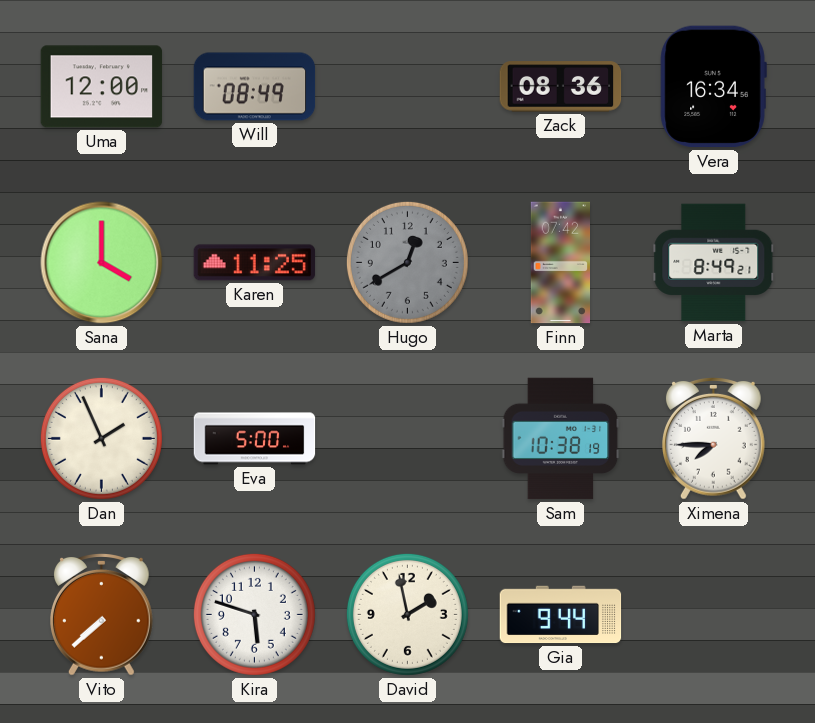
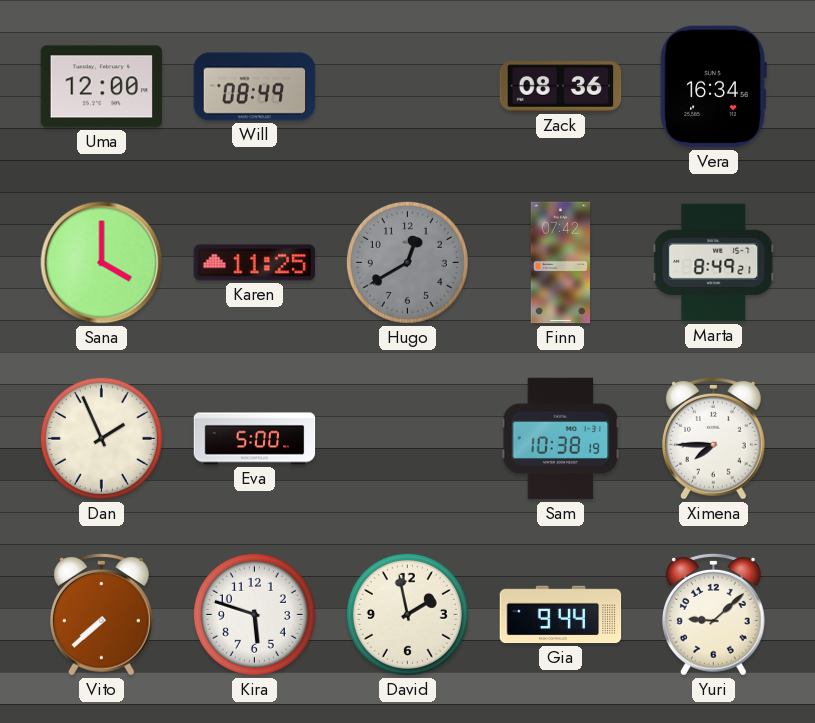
Yuri: none -> 9:08 (714, 615)
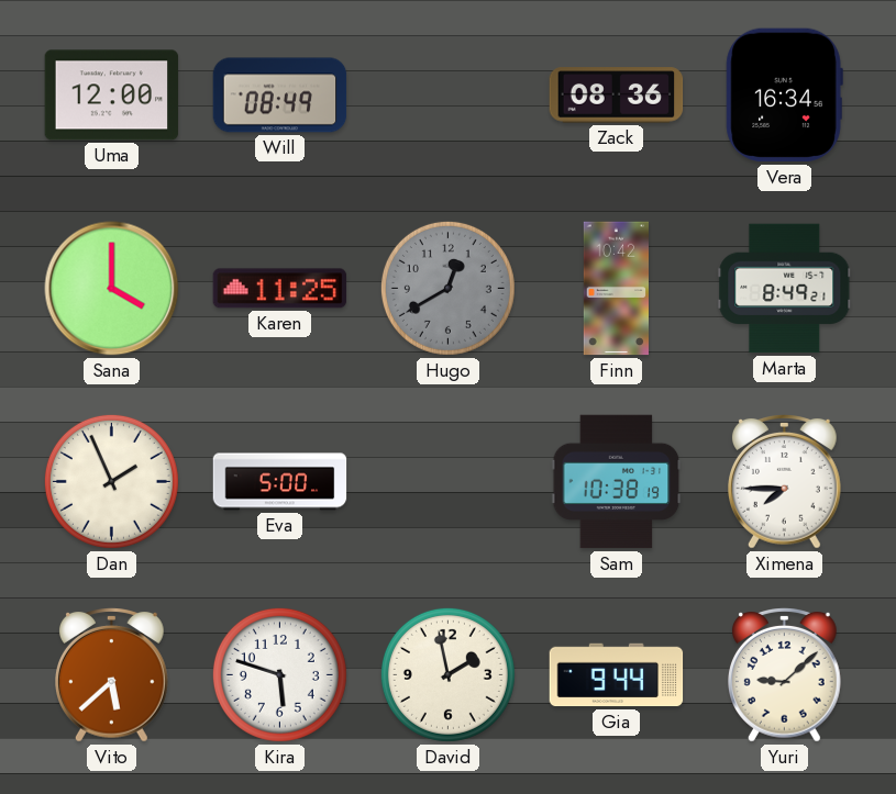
Finn: 07:42 -> 10:42 (616, 289)
Vito: 7:38 -> 5:38 (112, 675)
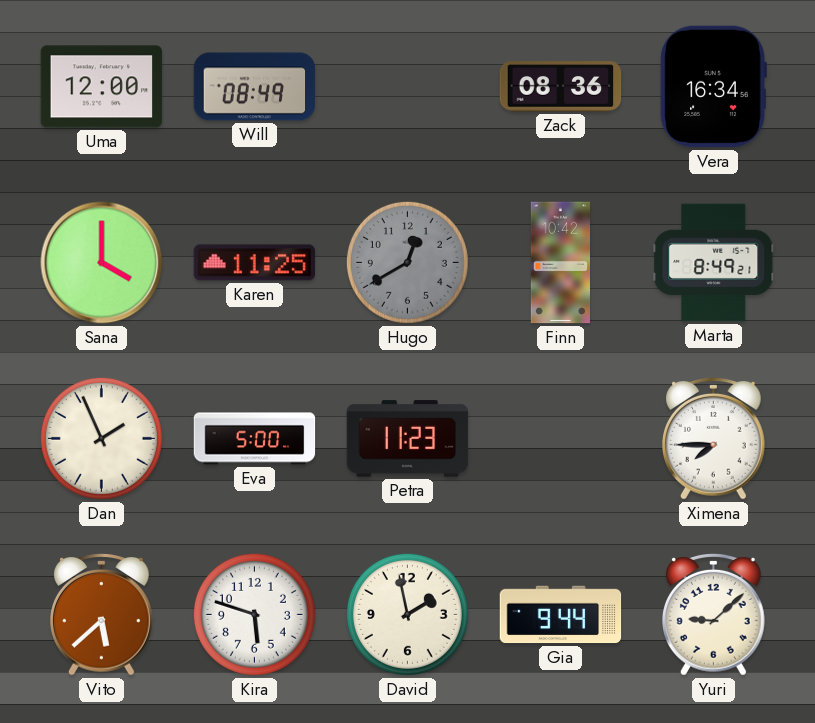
Petra: none -> 11:23 (408, 439)
Sam: 10:38 -> none (617, 482)
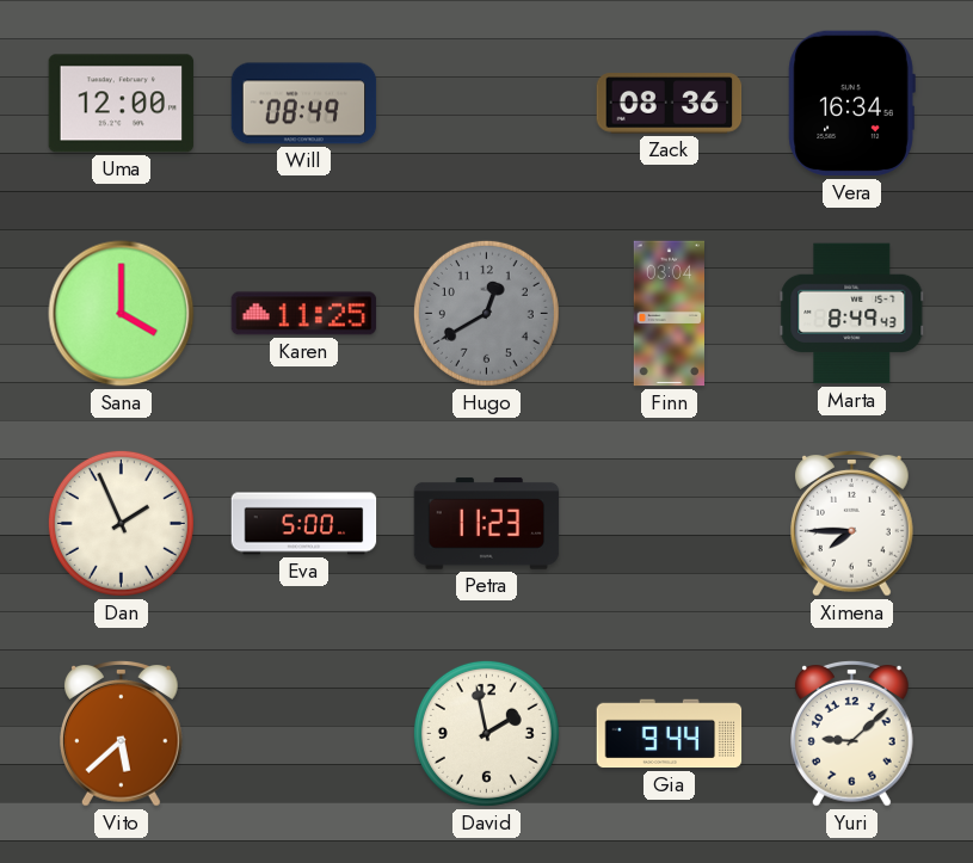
Finn: 10:42 -> 03:04 (669, 314)
Marta: 8:49:21 -> 8:49:43 (852, 314)
Kira: 5:48 -> none (254, 614)
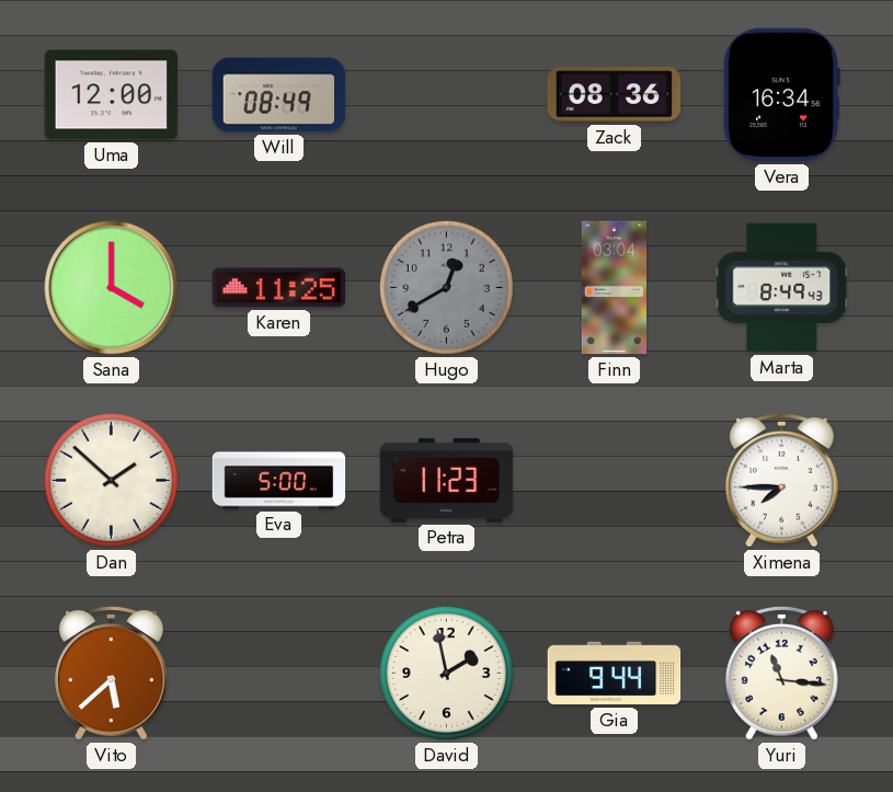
Dan: 1:56 -> 1:52 (111, 480)
Yuri: 9:08 -> 11:16 (782, 674)
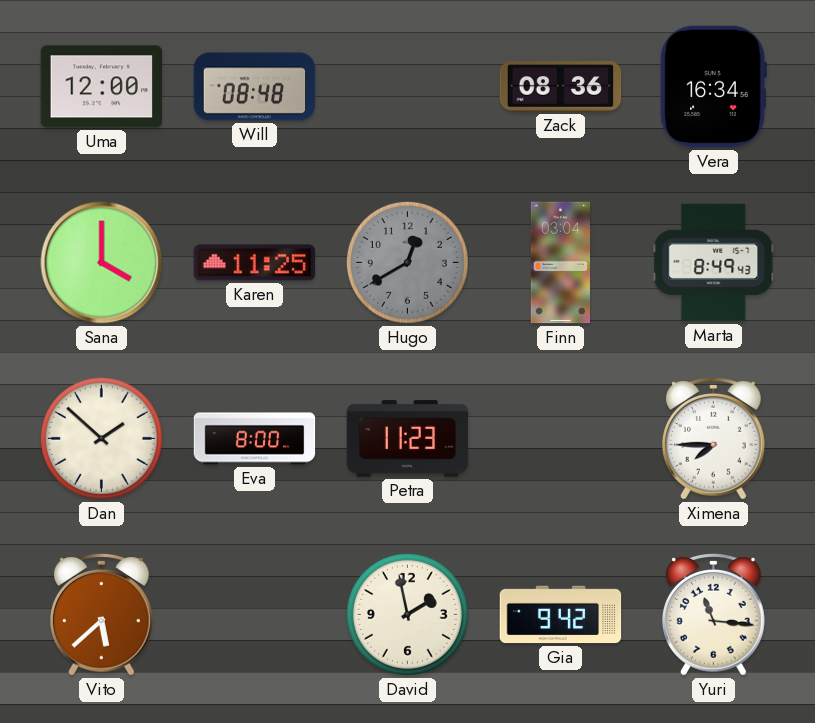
Will: 08:49 -> 08:48 (255, 87)
Eva: 5:00 -> 8:00 (255, 439)
Gia: 9:44 -> 9:42 (561, 615)
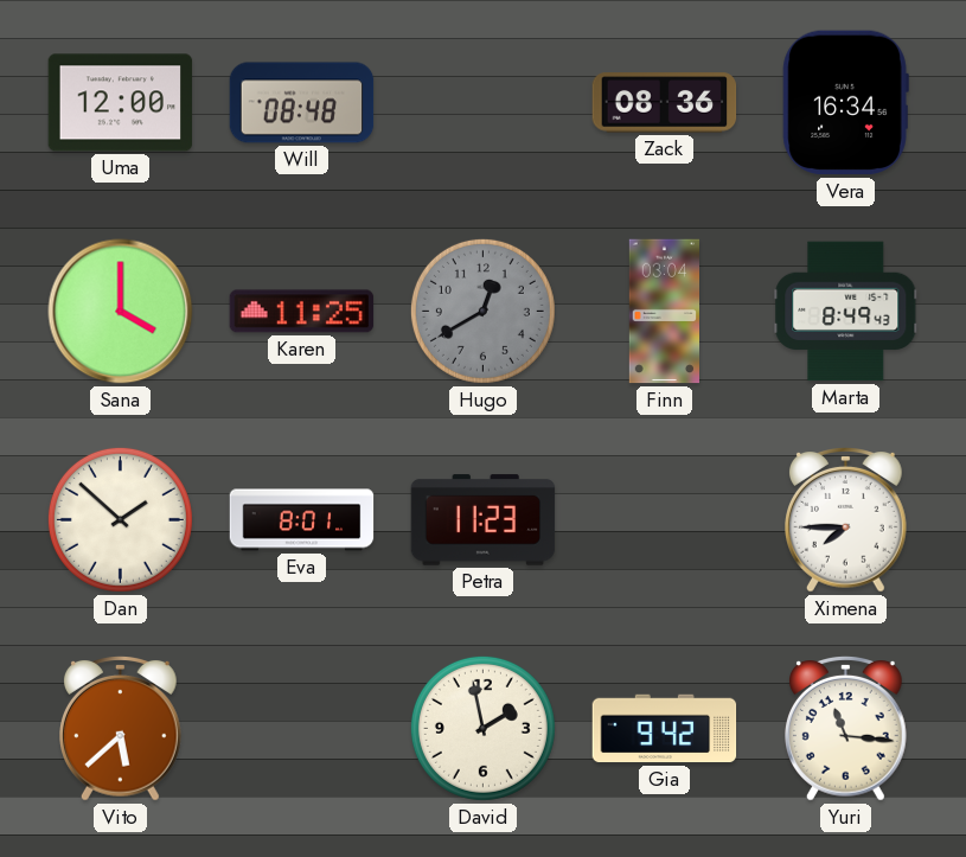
Eva: 8:00 -> 8:01 (302, 520)
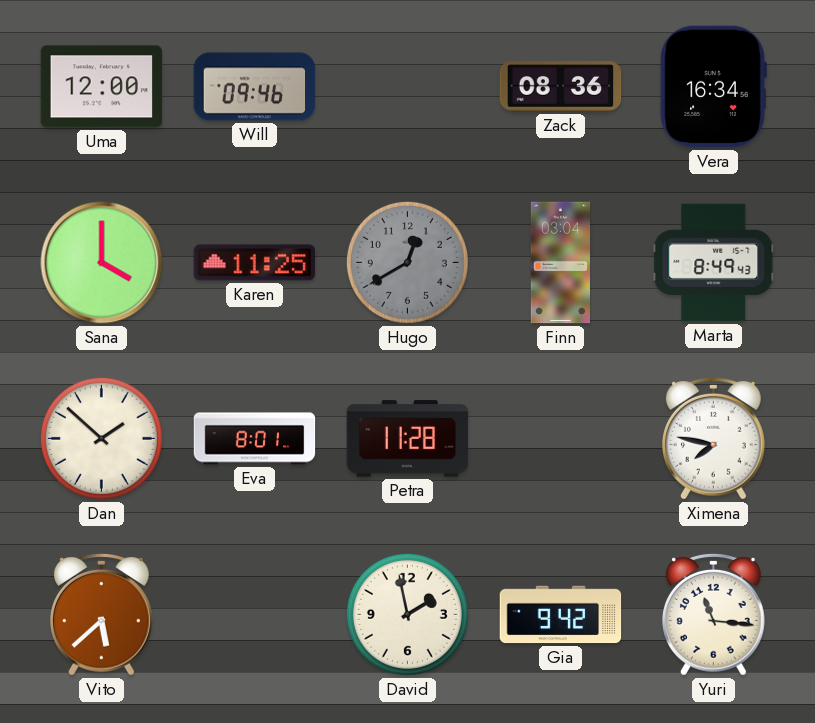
Will: 08:48 -> 09:46 (255, 87)
Petra: 11:23 -> 11:28 (408, 439)
Ximena: 7:45 -> 7:47 (714, 439)
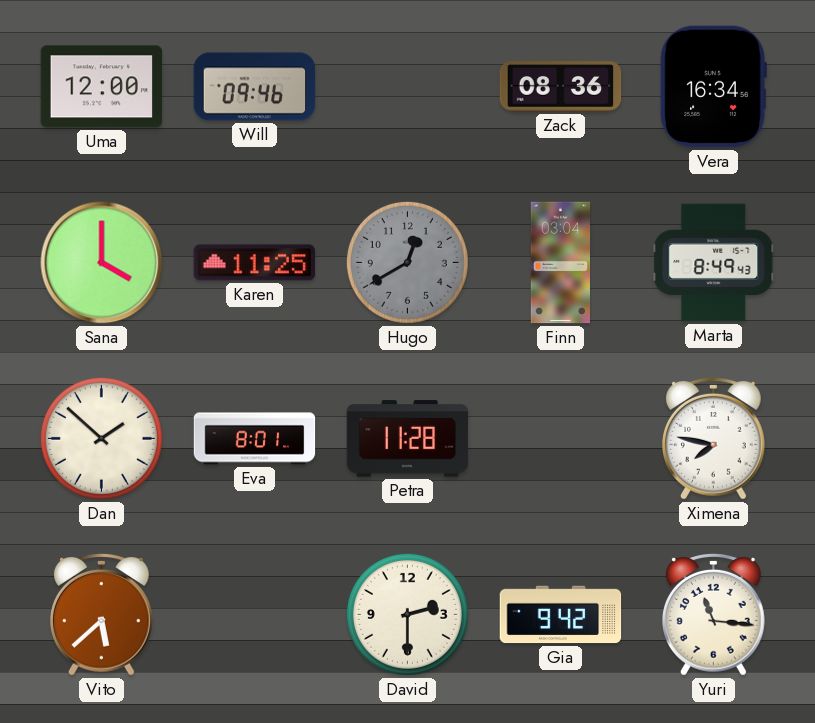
David: 1:58 -> 2:30 (407, 614)
